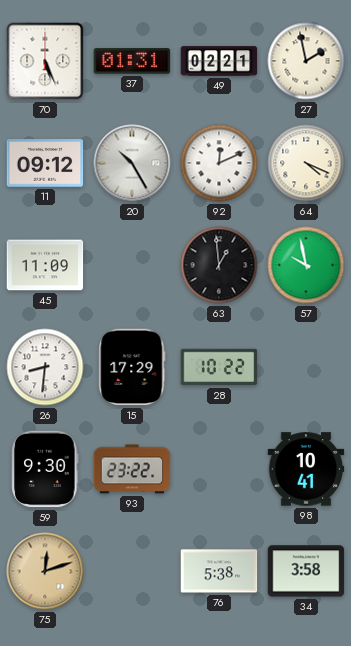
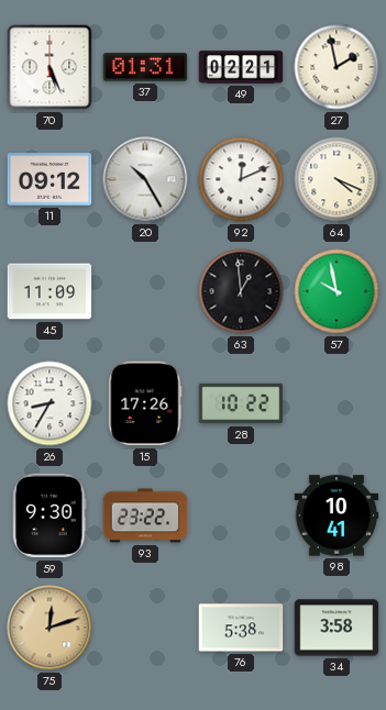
26: 8:31 -> 8:35 (49, 403)
15: 17:29 -> 17:26 (145, 403)
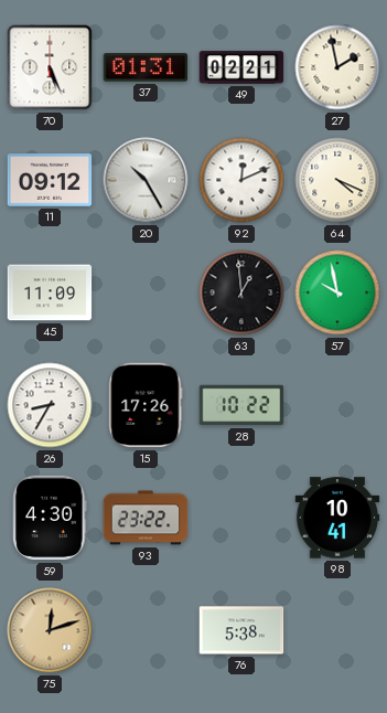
59: 9:30 -> 4:30 (50, 518)
34: 3:58 -> none (337, 628)
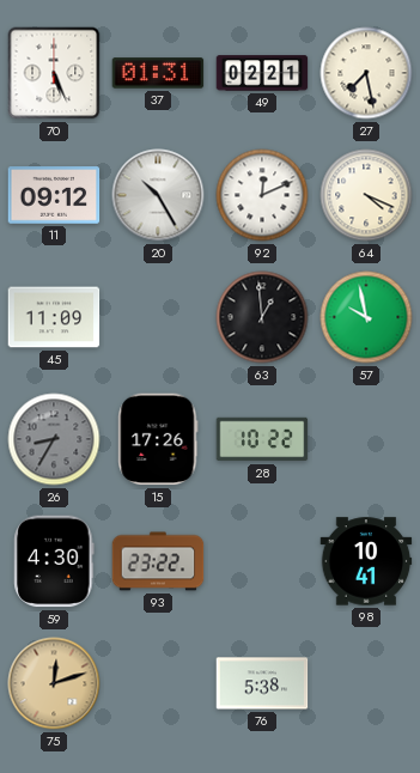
27: 1:58 -> 7:28 (366, 73)
26 dial: white -> grey (54, 439)
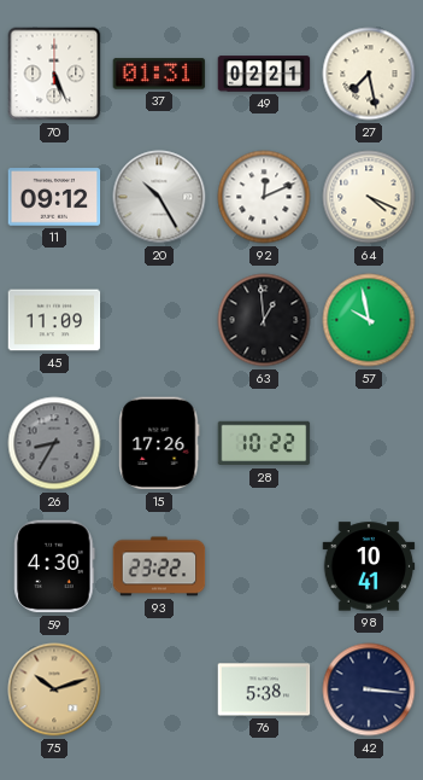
75: 12:12 -> 10:12 (54, 689)
42: none -> 3:16 (369, 689)
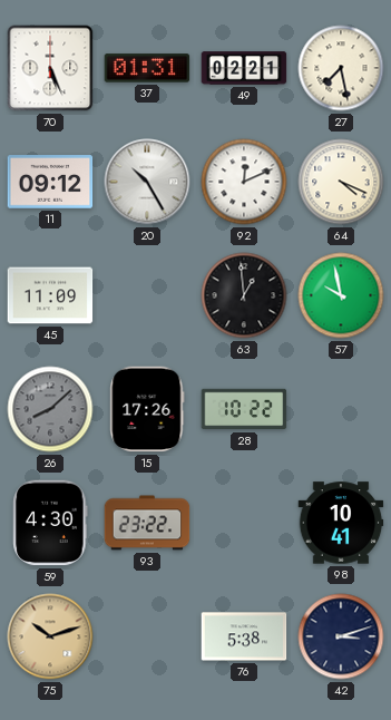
26: 8:35 -> 8:08 (50, 409)
42: 3:16 -> 3:12 (341, 636)
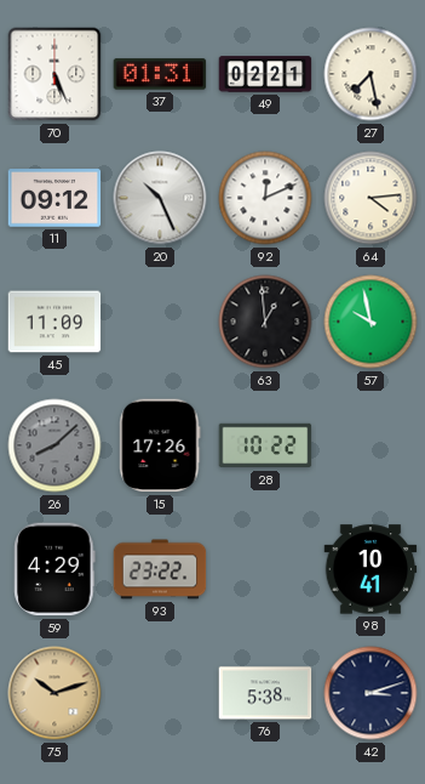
20: 10:25 -> 10:26 (160, 198)
64: 4:19 -> 4:14 (371, 198)
59: 4:30 -> 4:29 (54, 569)
